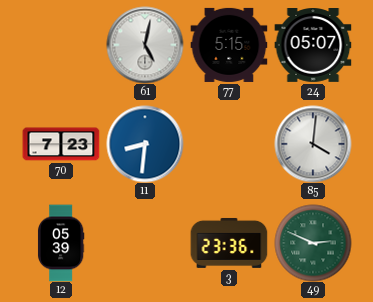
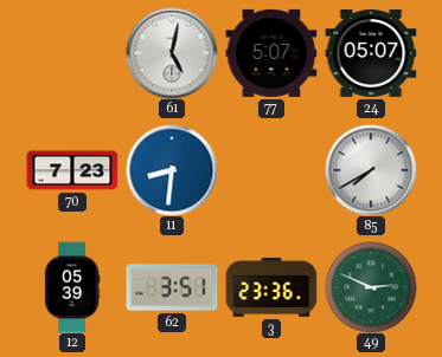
77: 5:15 -> 5:07 (271, 53)
85: 4:01 -> 7:40 (371, 170)
62: none -> 3:51 (172, 287)
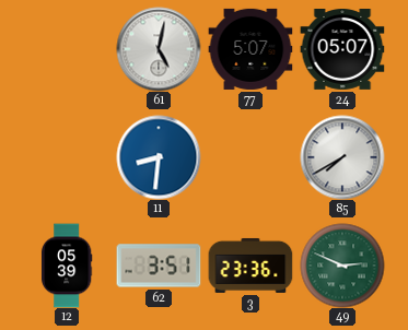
70: 7:23 -> none (72, 170)
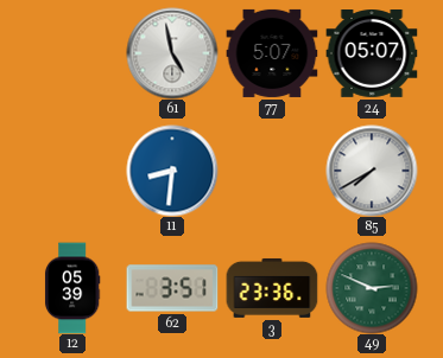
61: 5:02 -> 4:58 (172, 53)
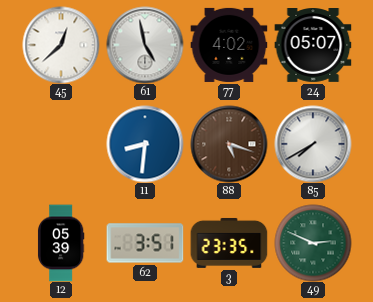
45: none -> 12:38 (61, 45)
77: 5:07 -> 4:02 (229, 45)
88: none -> 5:18 (229, 144)
3: 23:36 -> 23:35 (229, 243)
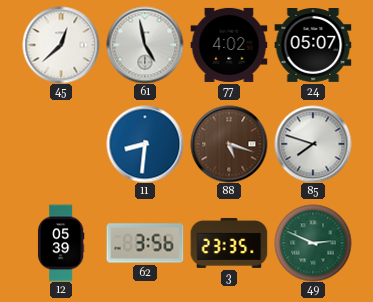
85: 7:40 -> 7:48 (313, 144)
62: 3:51 -> 3:56 (145, 243)
